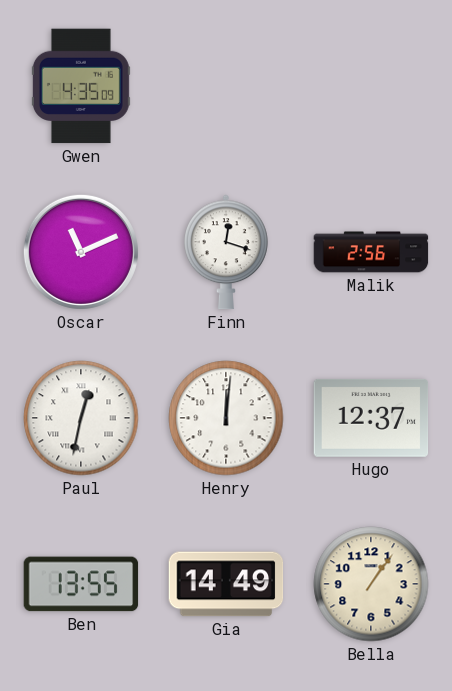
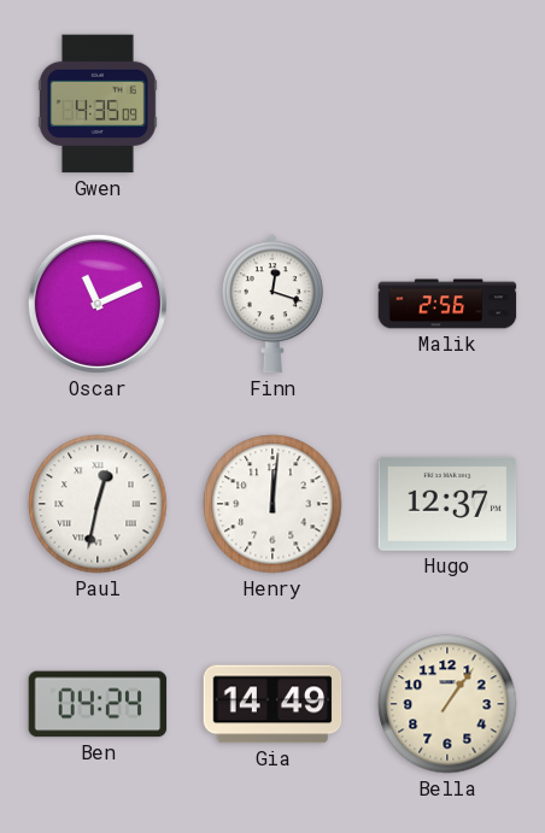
Ben: 13:55 -> 04:24 (98, 704)
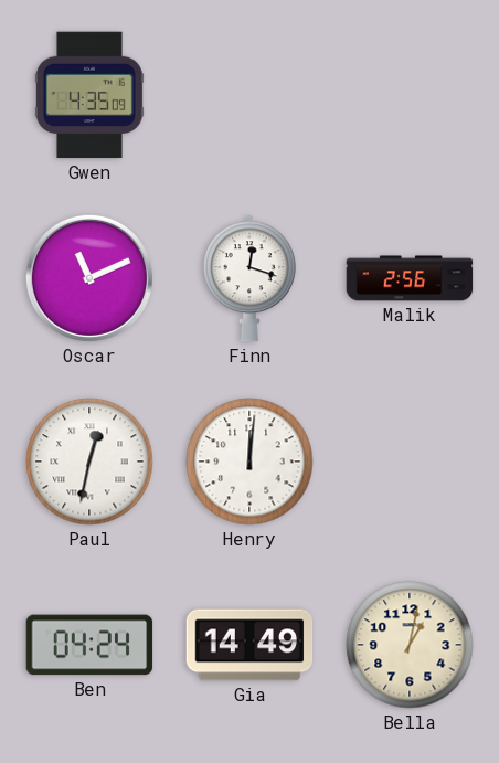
Hugo: 12:37 -> none (447, 504)
Bella: 1:06 -> 1:02 (410, 645)
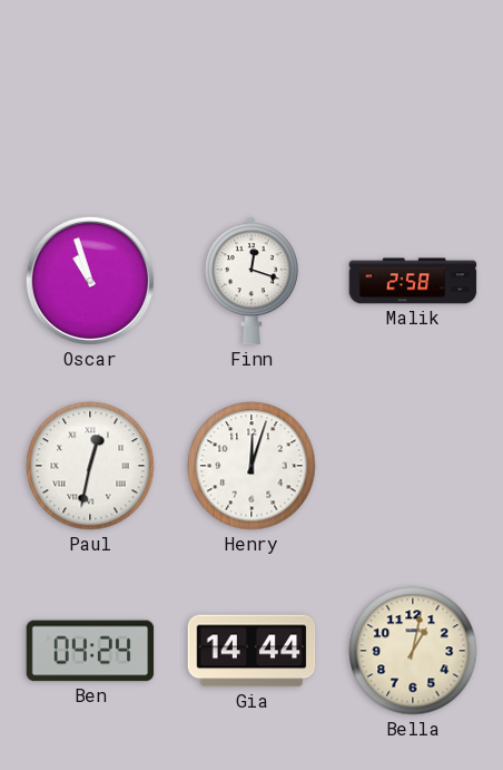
Gwen: 4:35 -> none (89, 95)
Oscar: 11:11 -> 10:57 (90, 281)
Malik: 2:56 -> 2:58 (413, 281)
Henry: 12:01 -> 12:03 (251, 466)
Gia: 14:49 -> 14:44 (251, 651)
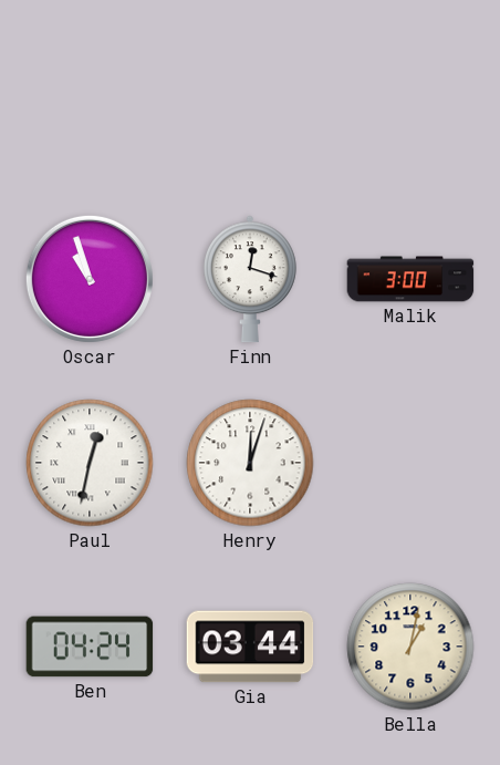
Malik: 2:58 -> 3:00 (410, 279)
Gia: 14:44 -> 03:44 (250, 647)
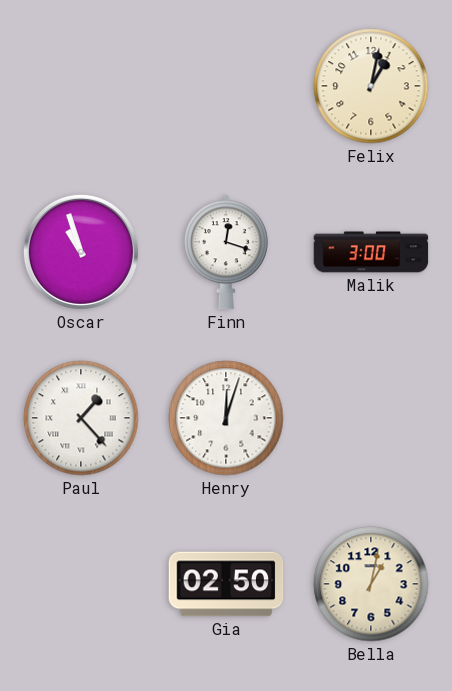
Felix: none -> 1:02 (371, 86)
Paul: 12:32 -> 1:23 (81, 418)
Ben: 04:24 -> none (90, 647)
Gia: 03:44 -> 02:50 (226, 584)
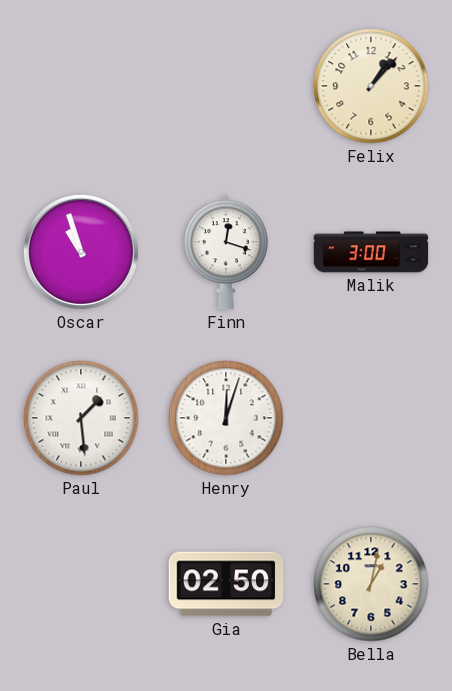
Felix: 1:02 -> 1:07 (371, 86)
Paul: 1:23 -> 1:29 (81, 418)
